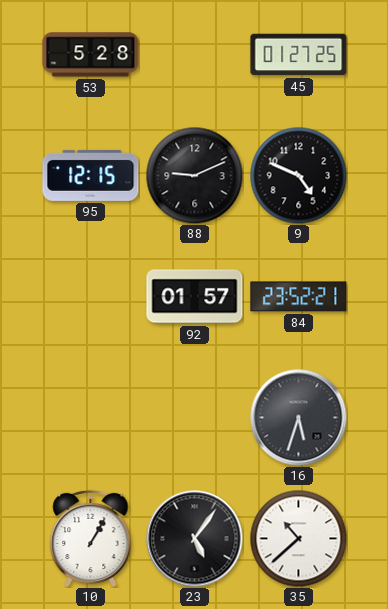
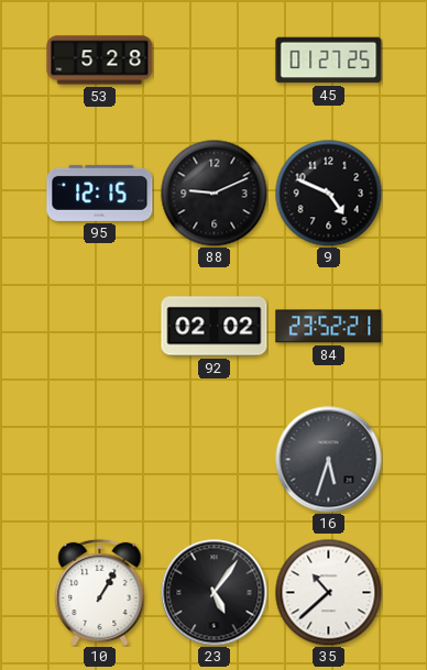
92: 01:57 -> 02:02 (215, 327)
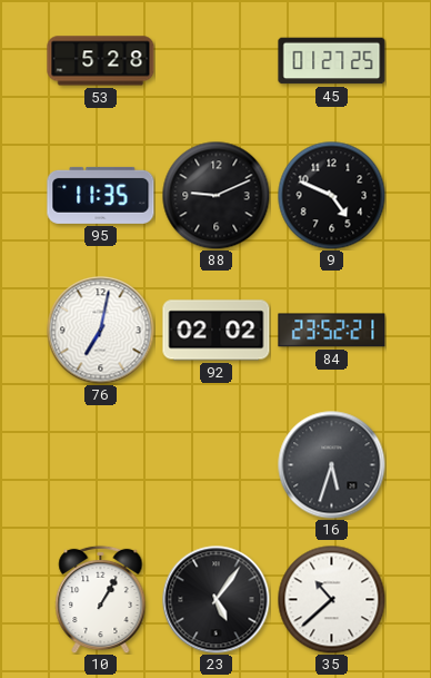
95: 12:15 -> 11:35 (101, 195)
76: none -> 7:02 (101, 331)
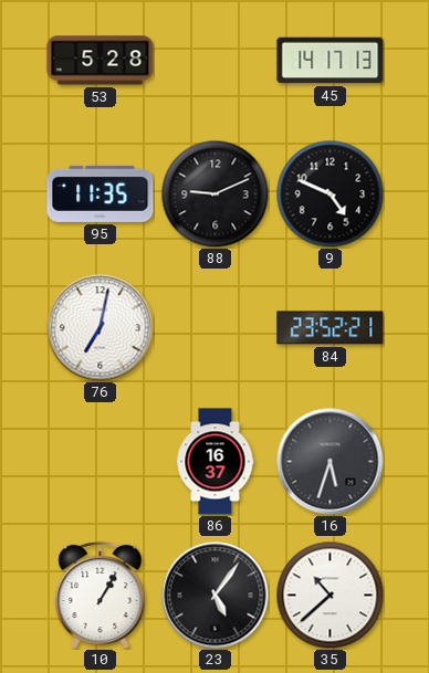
45: 01:27 -> 14:17 (331, 61)
92: 02:02 -> none (217, 331)
86: none -> 16:37 (216, 462)
